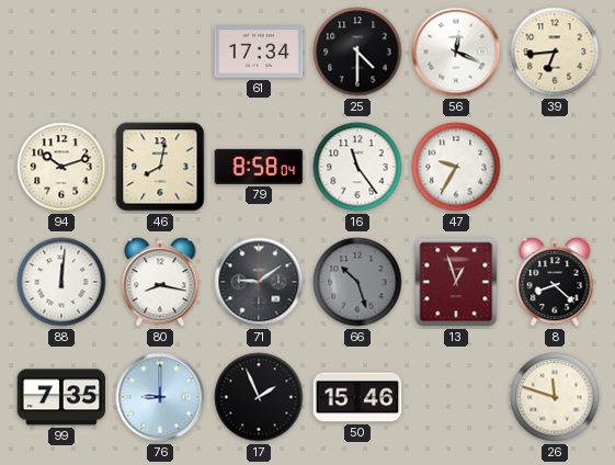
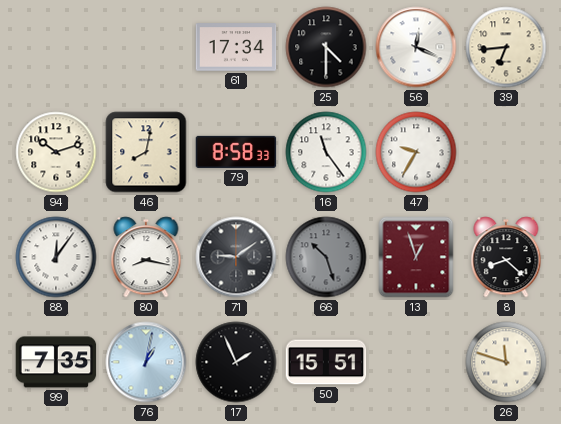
79: 8:58:04 -> 8:58:33 (236, 152)
88: 12:01 -> 12:06 (56, 257)
76: 9:00 -> 1:02 (146, 362)
50: 15:46 -> 15:51 (326, 362)
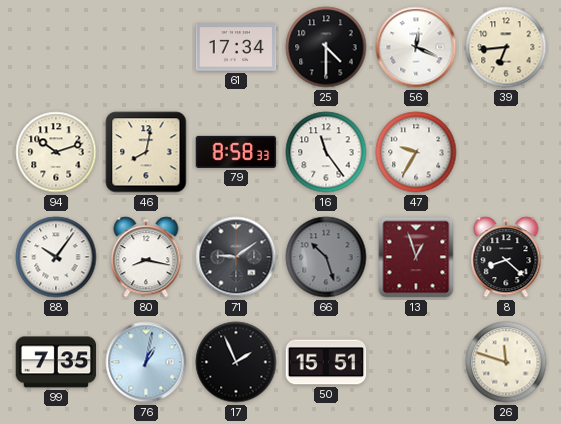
88: 12:06 -> 10:06 (56, 257)
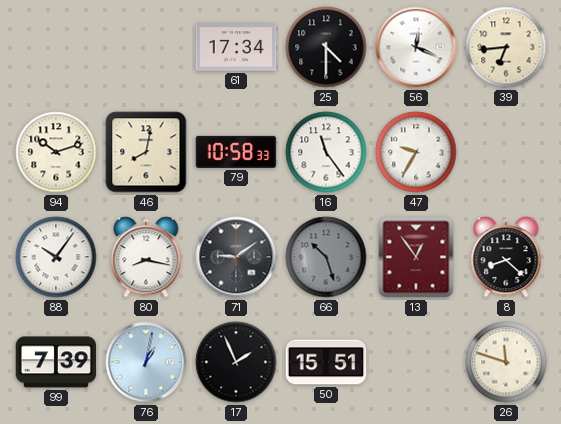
79: 8:58 -> 10:58 (236, 152)
13: 12:57 -> 12:54 (416, 257)
99: 7:35 -> 7:39 (56, 362)
